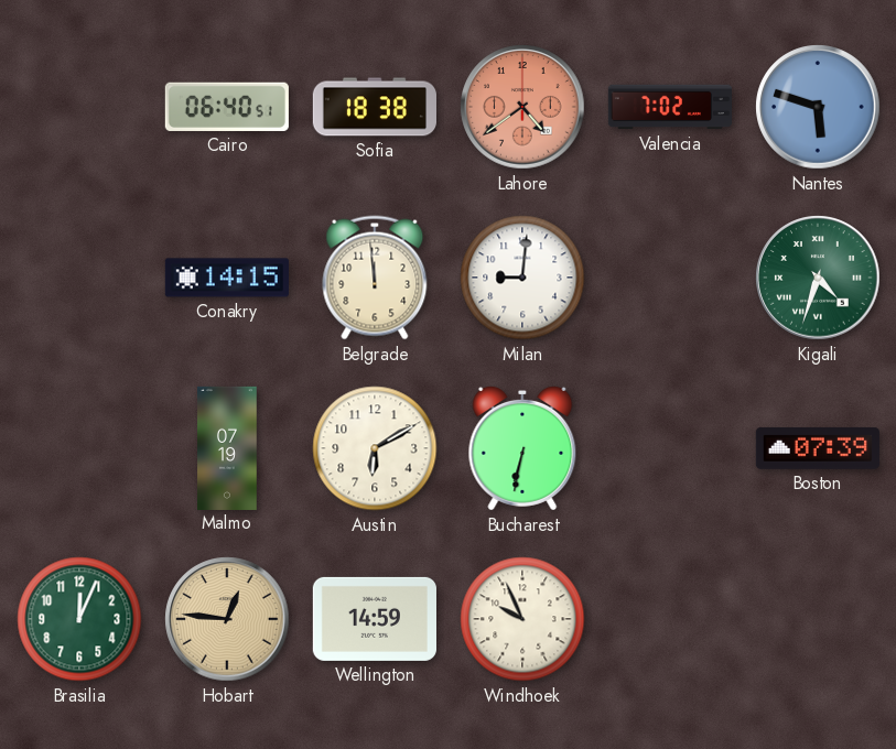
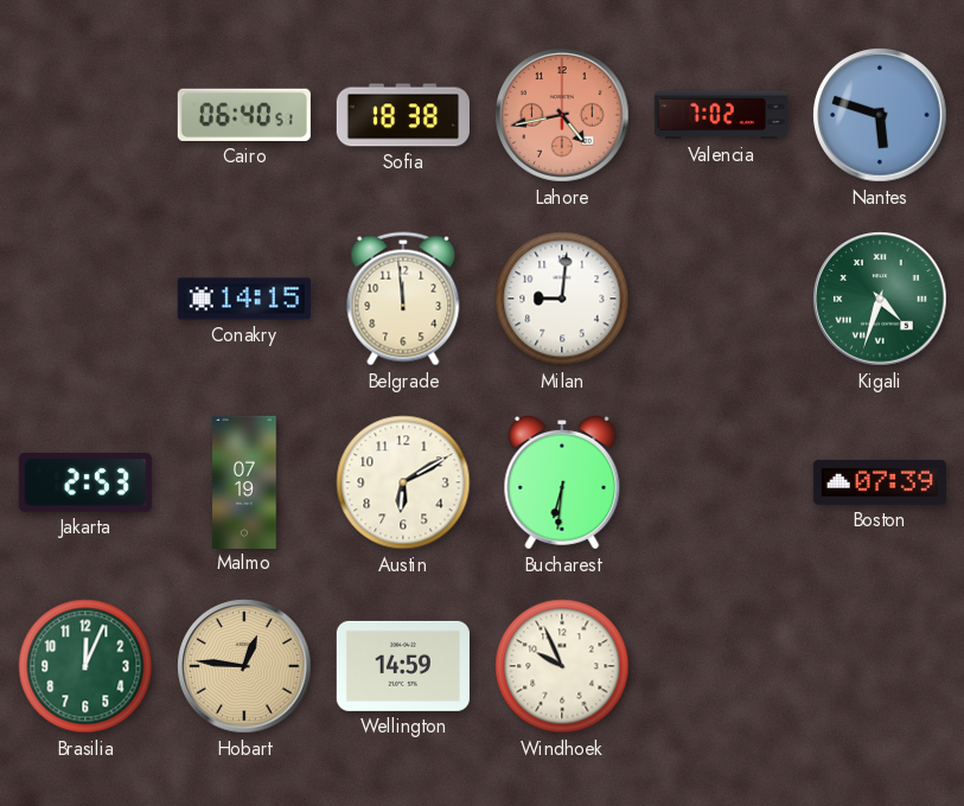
Lahore: 4:39 -> 4:43 (562, 115)
Jakarta: none -> 2:53 (85, 482)
Bucharest: 6:32 -> 6:31 (562, 482)
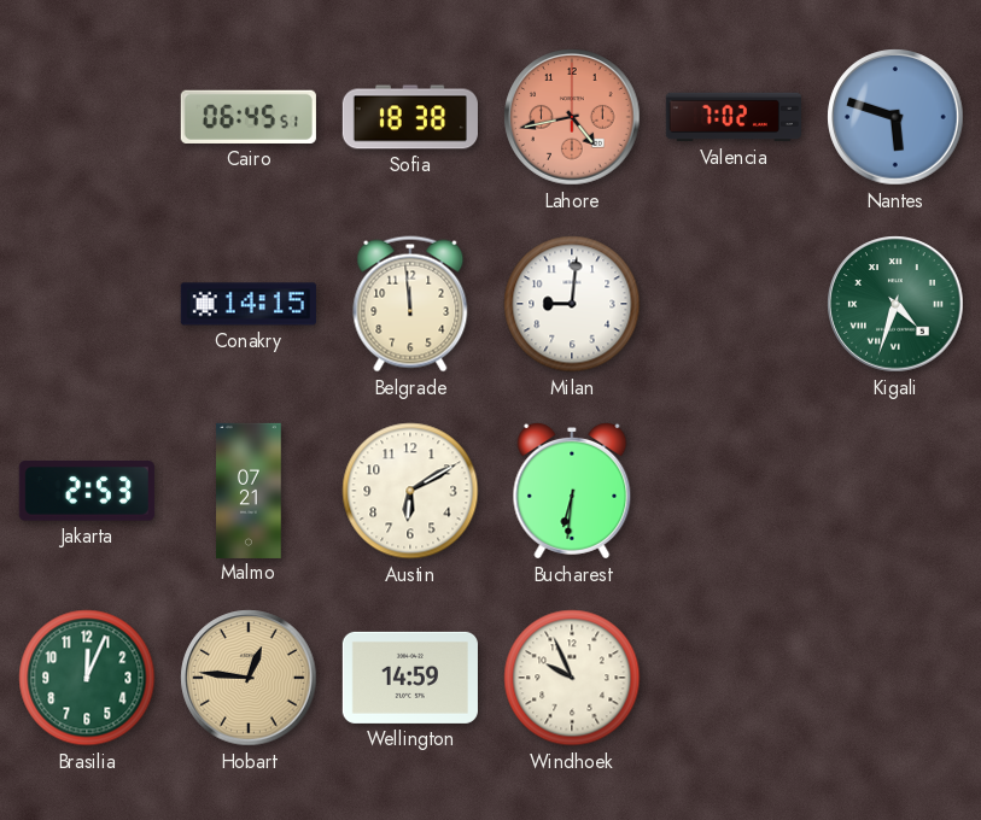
Cairo: 06:40 -> 06:45 (249, 117)
Malmo: 07:19 -> 07:21 (249, 490)
Boston: 07:39 -> none (880, 482)
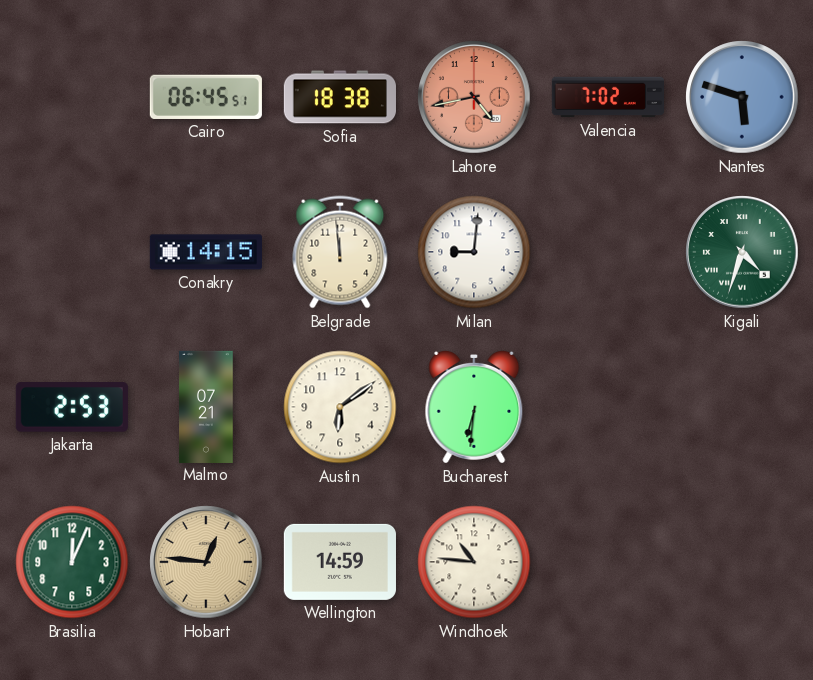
Austin: 6:10 -> 6:09 (340, 407)
Windhoek: 9:56 -> 10:46 (474, 562)
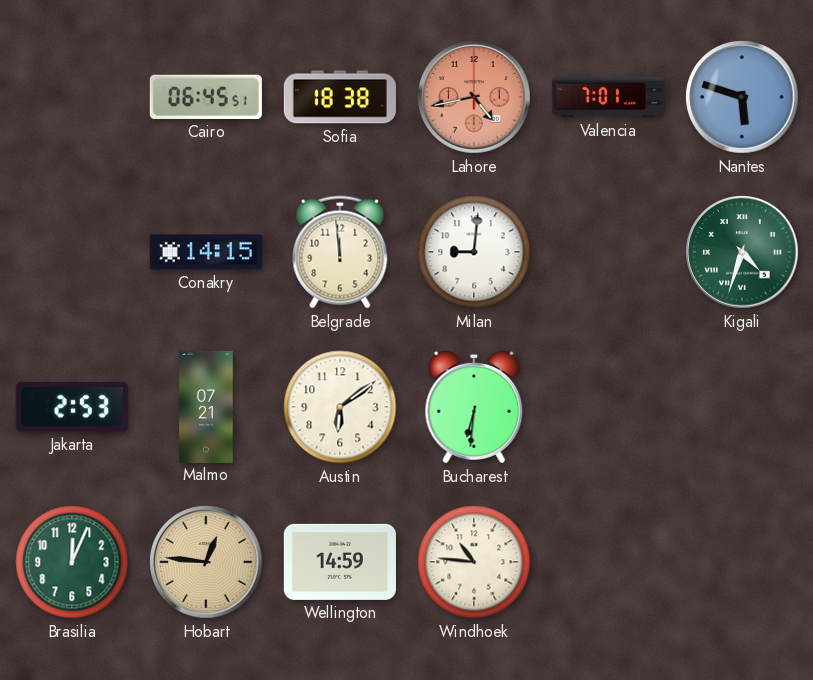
Valencia: 7:02 -> 7:01 (607, 97)
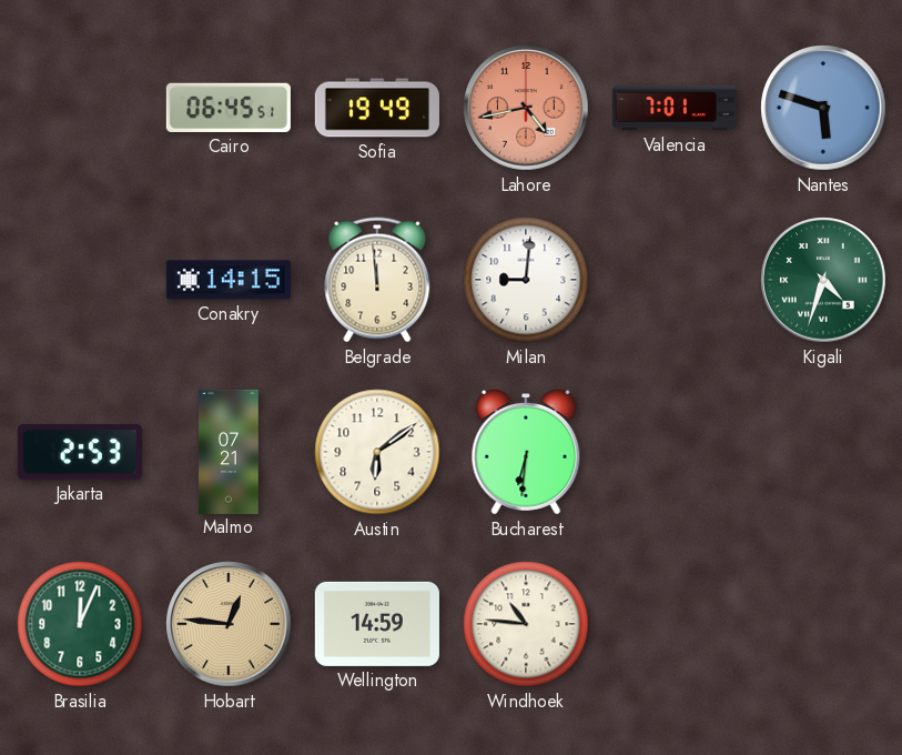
Sofia: 18:38 -> 19:49 (377, 108)
